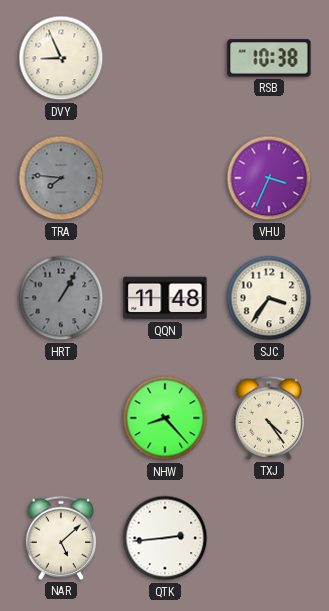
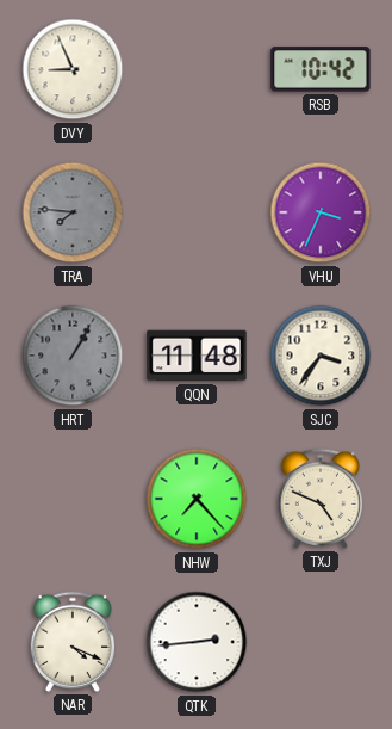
RSB: 10:38 -> 10:42 (321, 69)
NHW: 8:23 -> 7:23 (197, 499)
TXJ: 4:24 -> 4:49 (319, 499)
NAR: 5:08 -> 4:19 (71, 642)
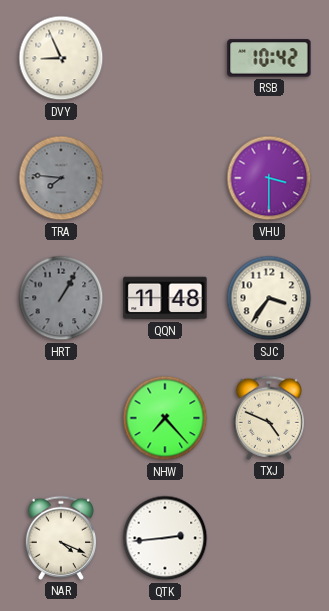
VHU: 3:34 -> 3:30 (269, 178)
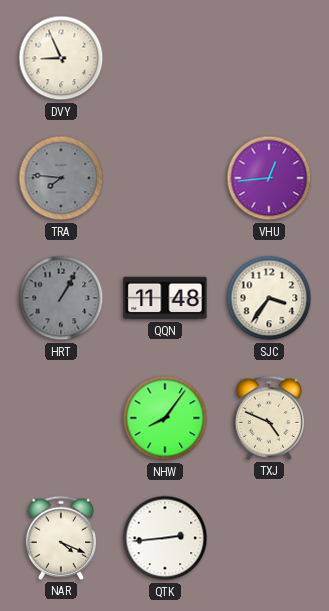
RSB: 10:42 -> none (269, 58)
VHU: 3:30 -> 12:44 (269, 178)
NHW: 7:23 -> 8:06 (165, 418)
